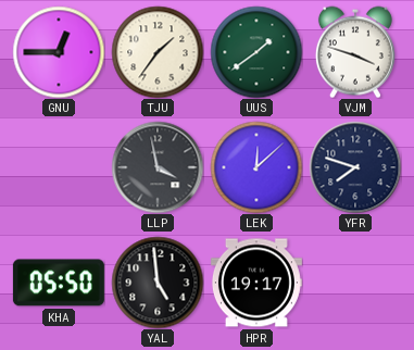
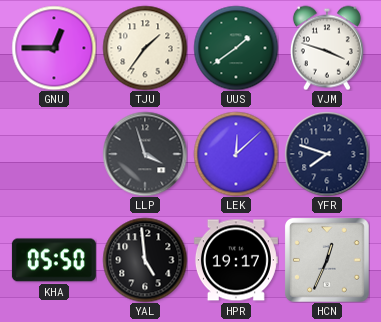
LLP: 3:58 -> 3:57 (145, 154)
HCN: none -> 12:34 (327, 260)
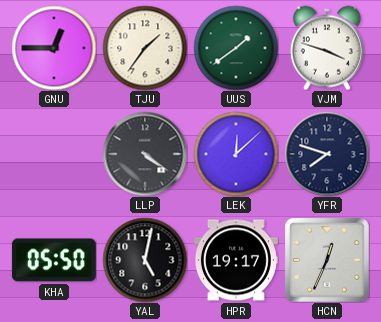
LLP: 3:57 -> 4:21 (145, 154)
YAL: 4:59 -> 5:02 (145, 260)
